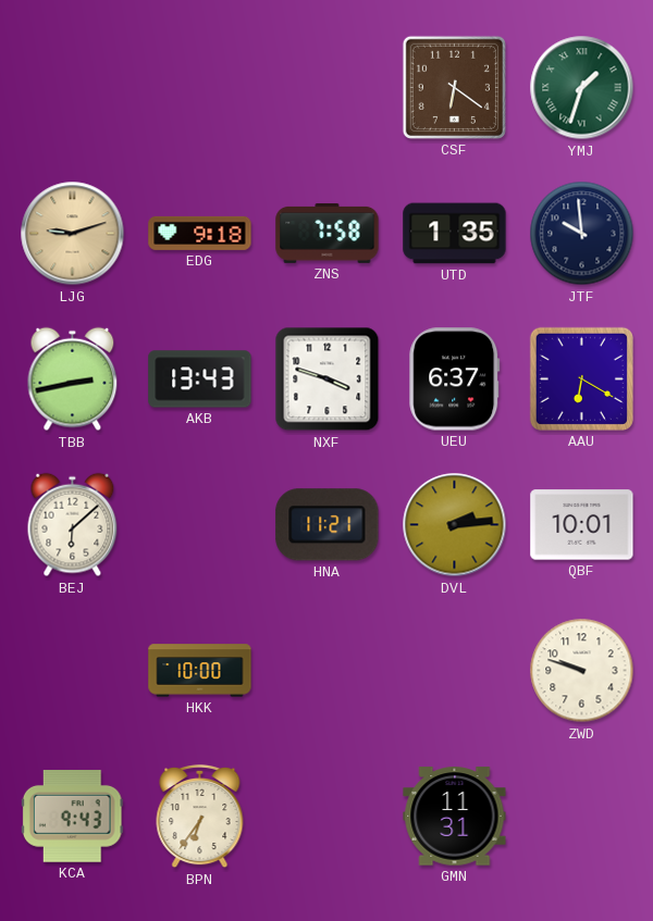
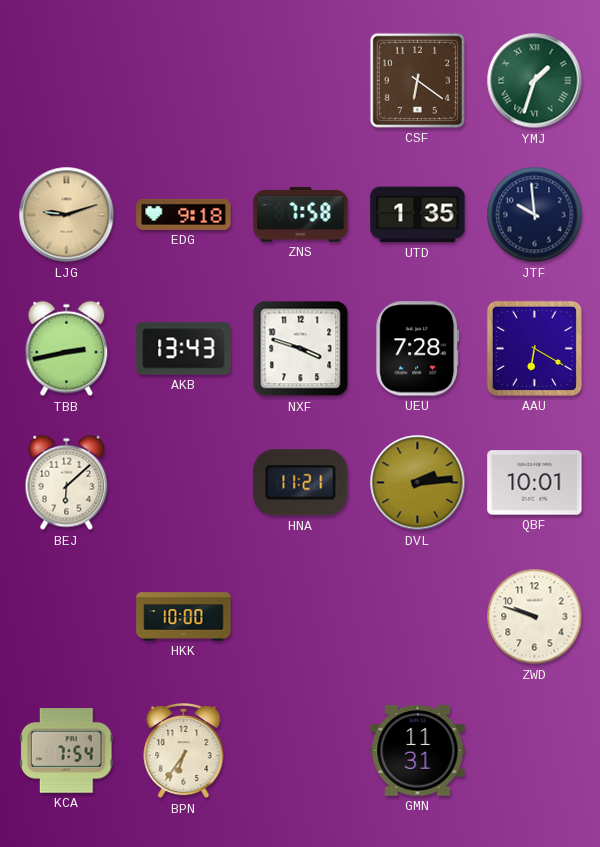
UEU: 6:37 -> 7:28 (418, 349)
KCA: 9:43 -> 7:54 (66, 751)
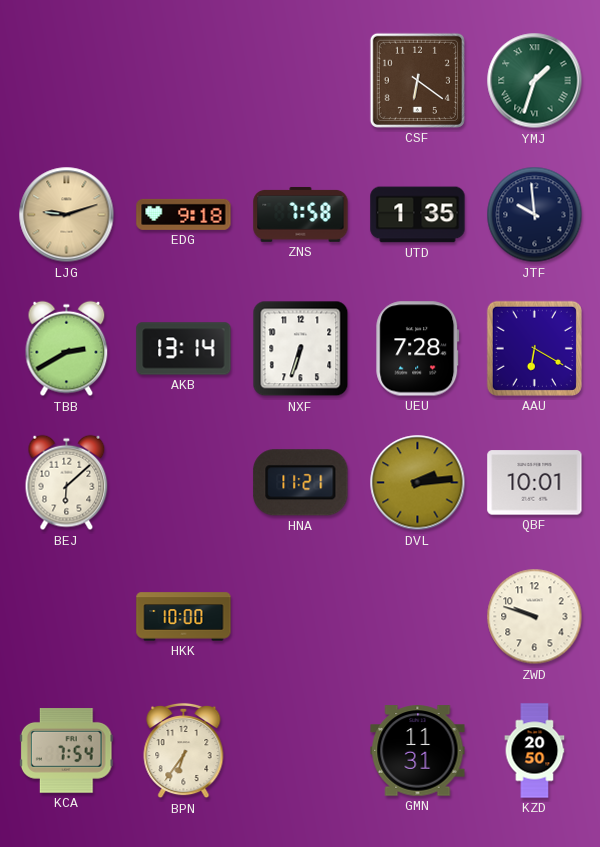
TBB: 2:43 -> 2:40 (67, 349)
AKB: 13:43 -> 13:14 (184, 349)
NXF: 3:48 -> 6:33 (301, 349)
KZD: none -> 20:50 (535, 751)
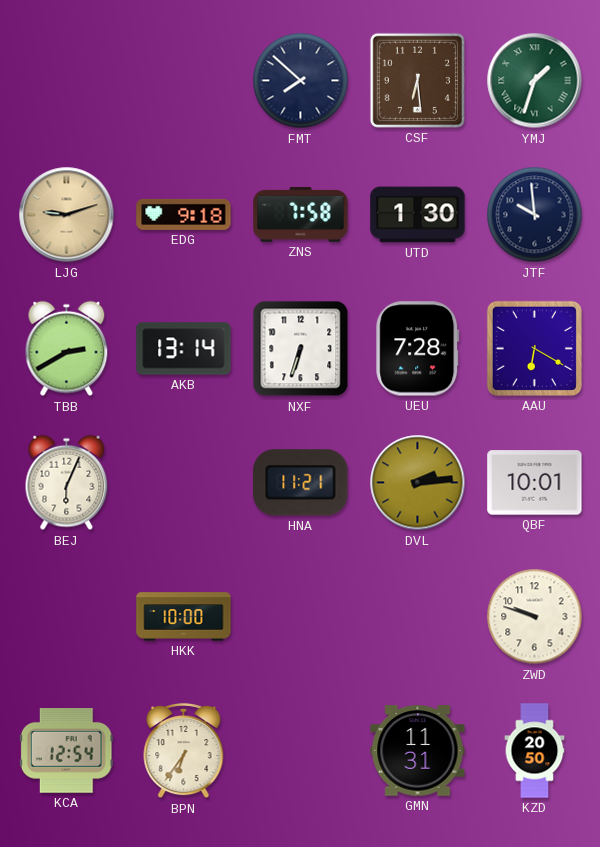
FMT: none -> 7:52 (301, 81)
CSF: 6:21 -> 6:29 (417, 80)
UTD: 1:35 -> 1:30 (418, 215)
BEJ: 6:08 -> 6:04 (67, 483)
KCA: 7:54 -> 12:54 (66, 751)
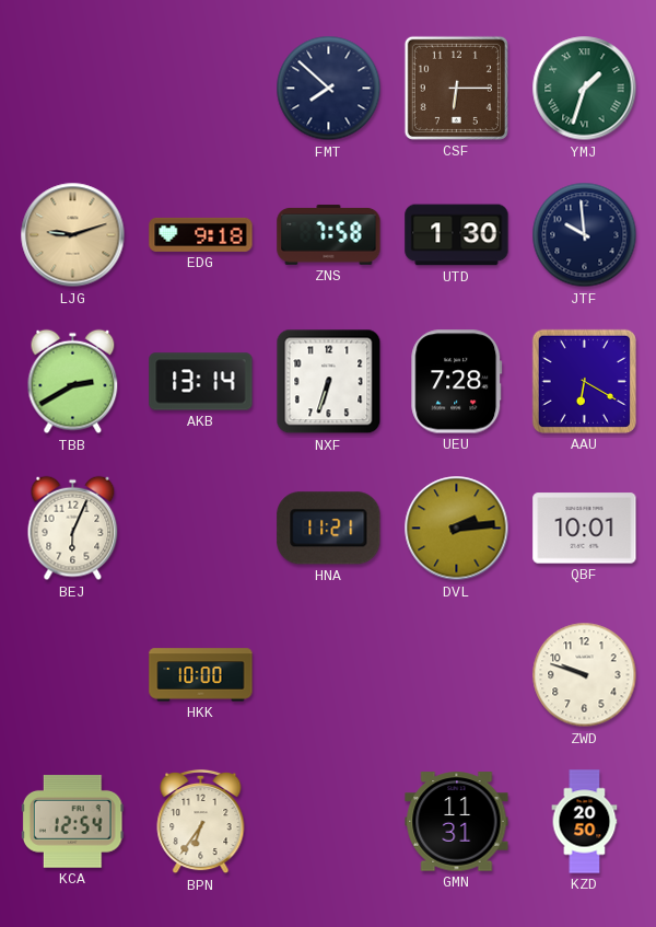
CSF: 6:29 -> 6:15 (456, 88)
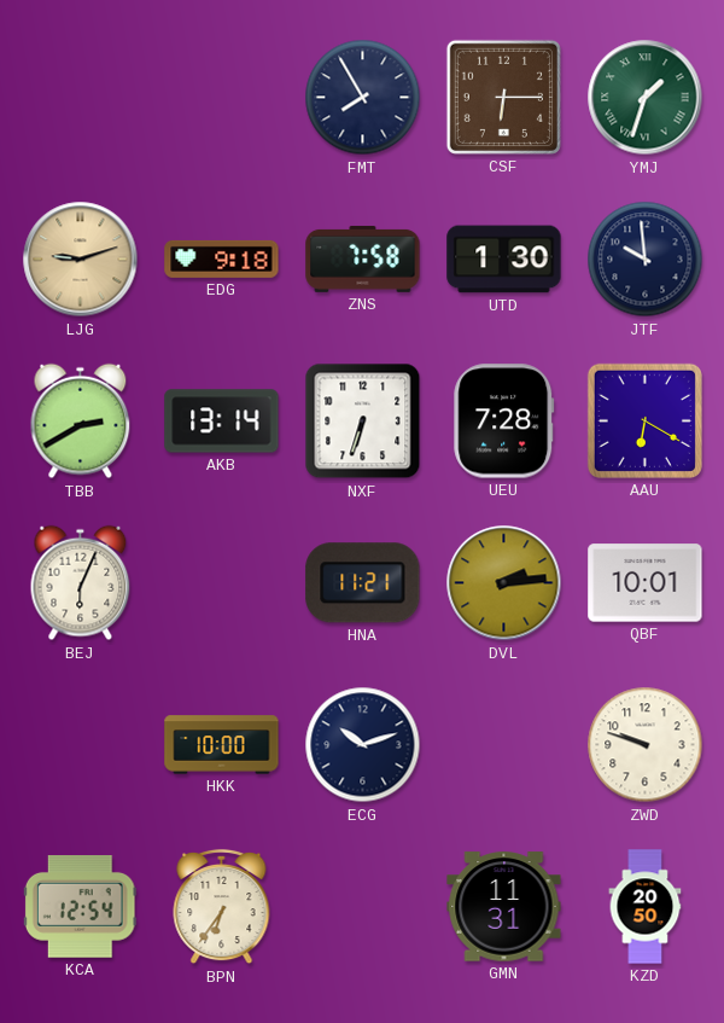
FMT: 7:52 -> 7:55 (363, 98)
ECG: none -> 10:12 (363, 745)
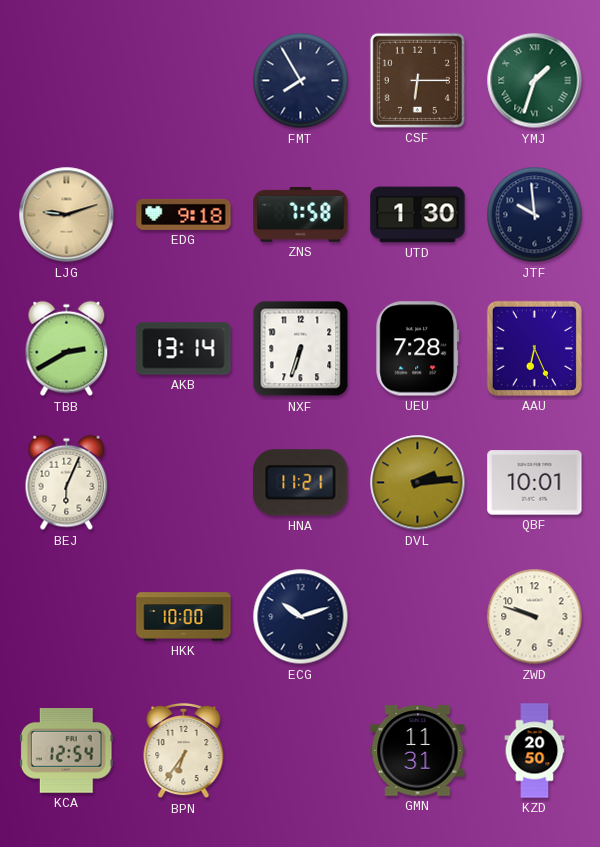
AAU: 6:20 -> 6:26 (534, 348)
